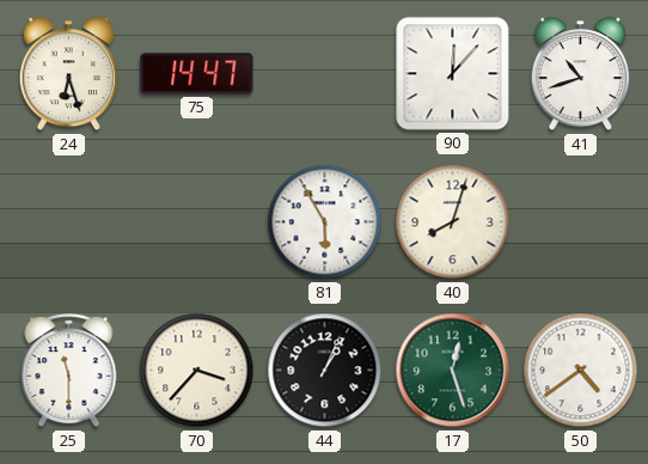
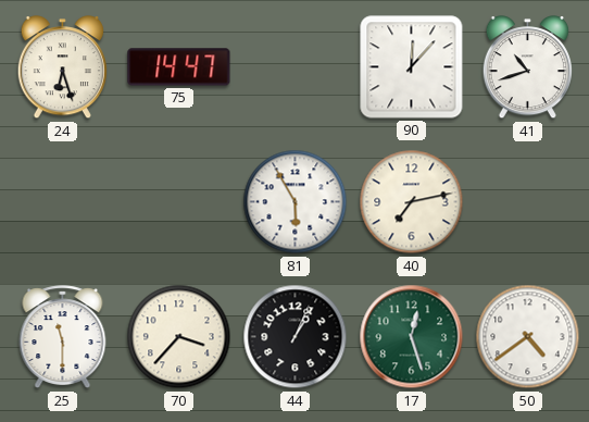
40: 8:03 -> 7:13 (412, 202)
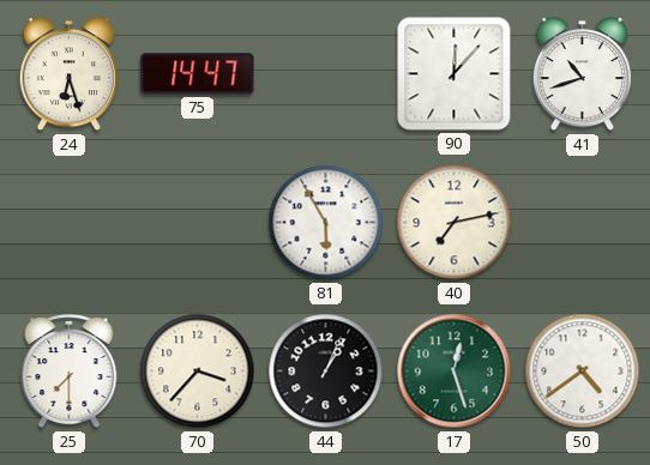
25: 11:30 -> 7:30 (70, 372)
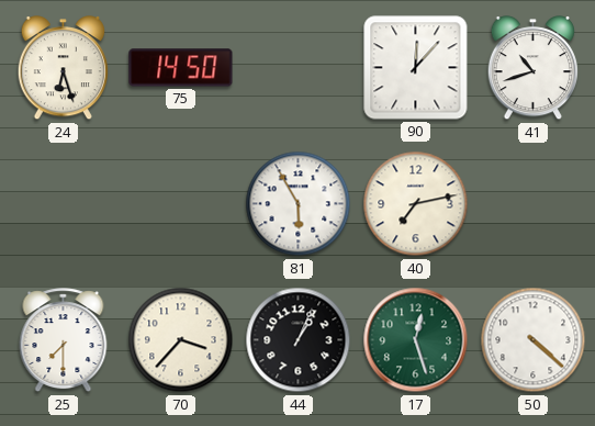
75: 14:47 -> 14:50 (181, 68)
50: 4:39 -> 4:22 (534, 340)
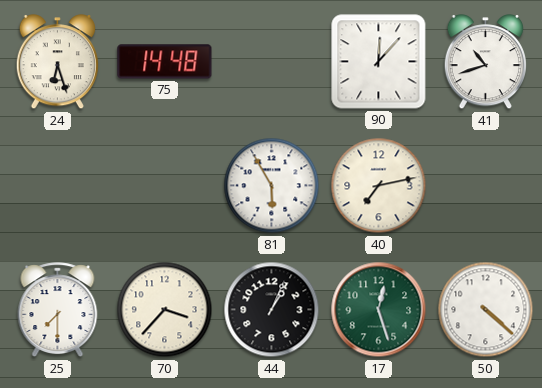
75: 14:50 -> 14:48 (165, 62)
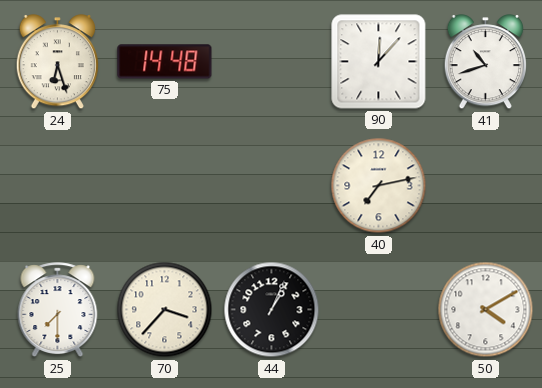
81: 5:55 -> none (272, 186)
17: 12:27 -> none (379, 310)
50: 4:22 -> 4:10 (486, 310)
